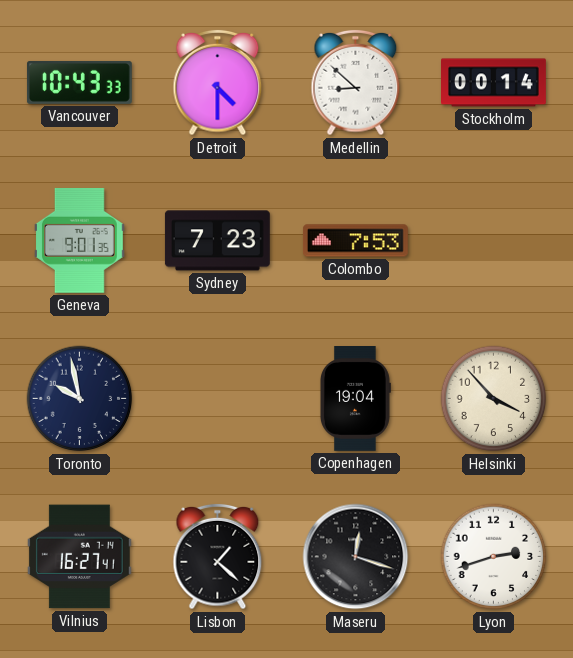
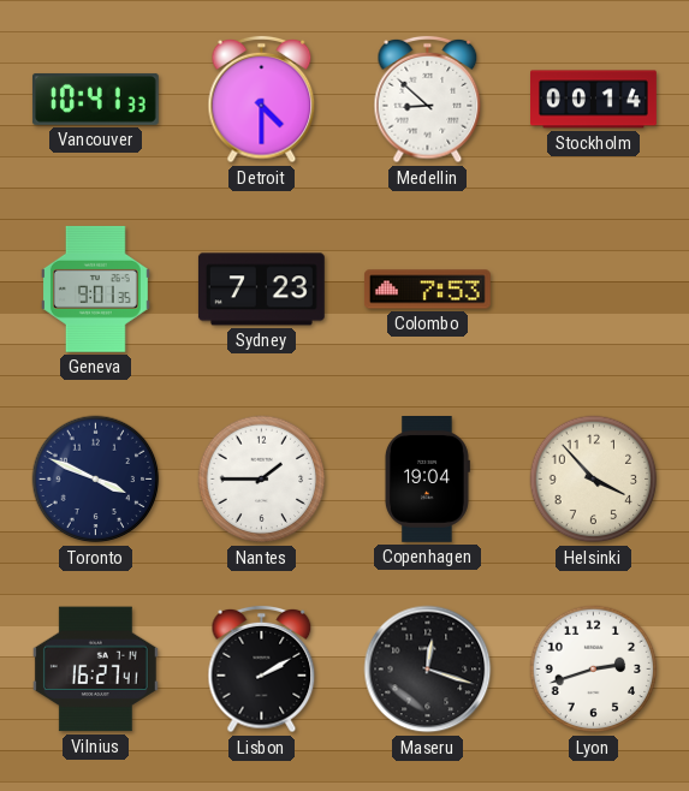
Vancouver: 10:43 -> 10:41 (95, 99)
Toronto: 9:58 -> 3:49 (96, 480)
Nantes: none -> 1:45 (262, 480)
Lisbon: 1:22 -> 2:10 (262, 670)
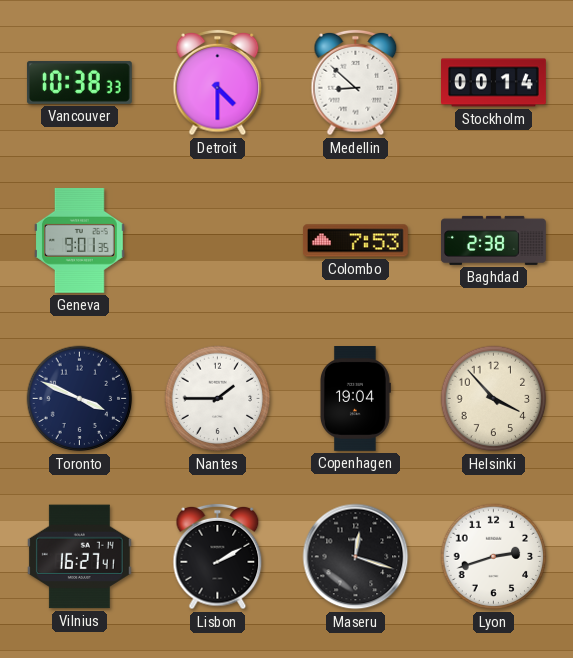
Vancouver: 10:41 -> 10:38 (79, 82)
Sydney: 7:23 -> none (261, 290)
Baghdad: none -> 2:38 (494, 240)
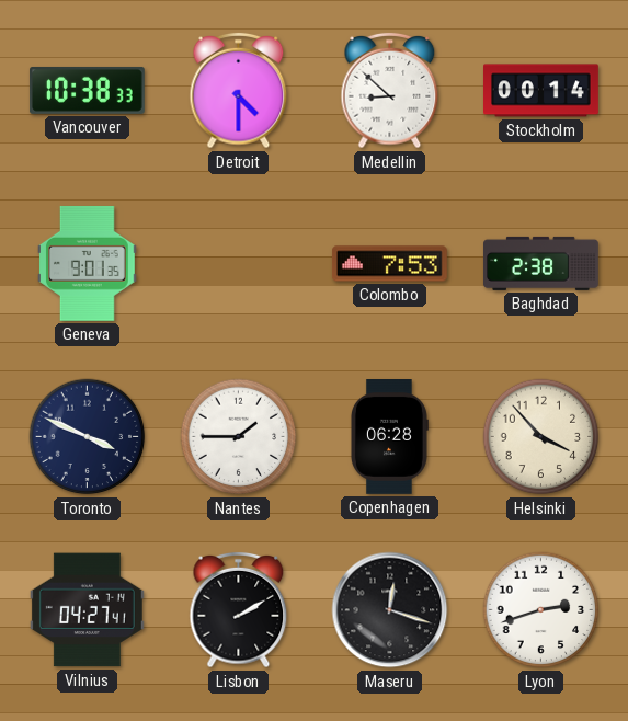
Copenhagen: 19:04 -> 06:28 (389, 437)
Vilnius: 16:27 -> 04:27 (87, 610)
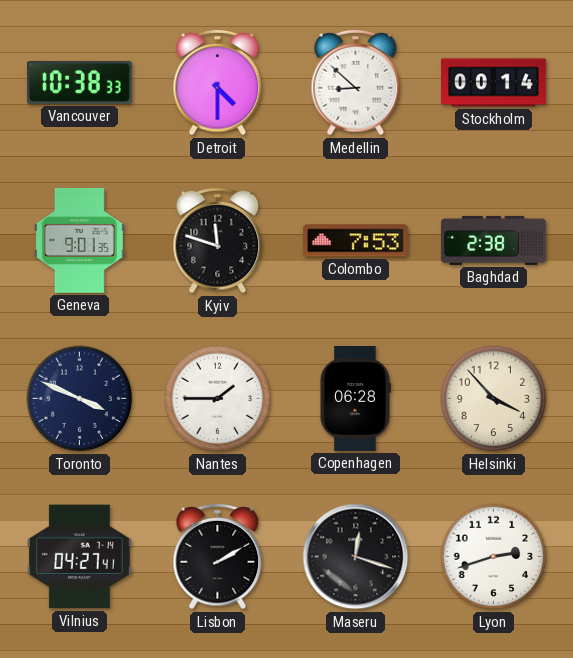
Kyiv: none -> 11:48 (218, 241)
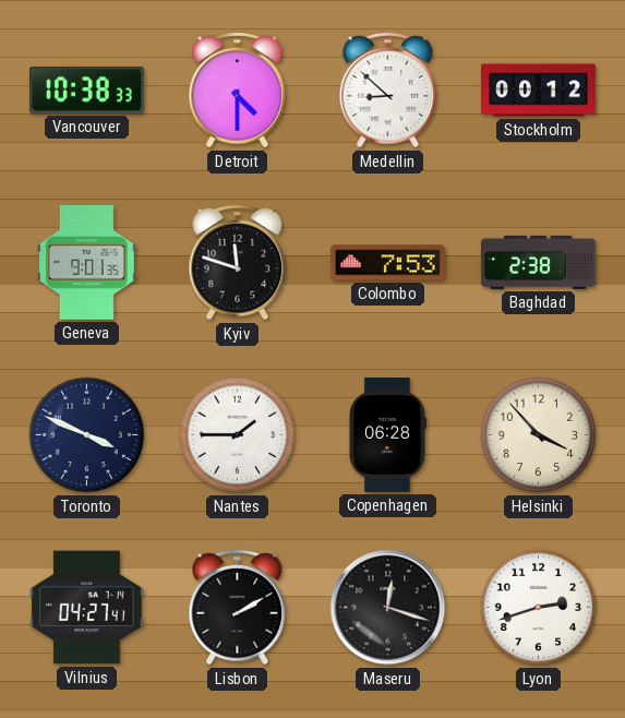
Stockholm: 00:14 -> 00:12 (539, 91)
